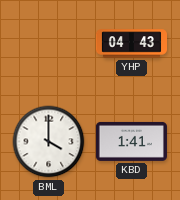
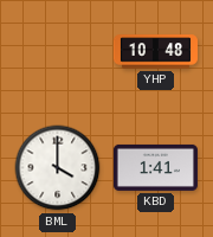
YHP: 04:43 -> 10:48 (155, 52)
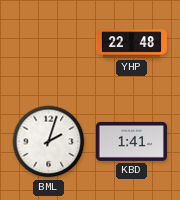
YHP: 10:48 -> 22:48 (131, 44)
BML: 4:00 -> 2:03 (49, 142)
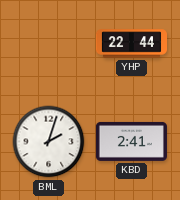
YHP: 22:48 -> 22:44 (131, 44)
KBD: 1:41 -> 2:41 (131, 141)
